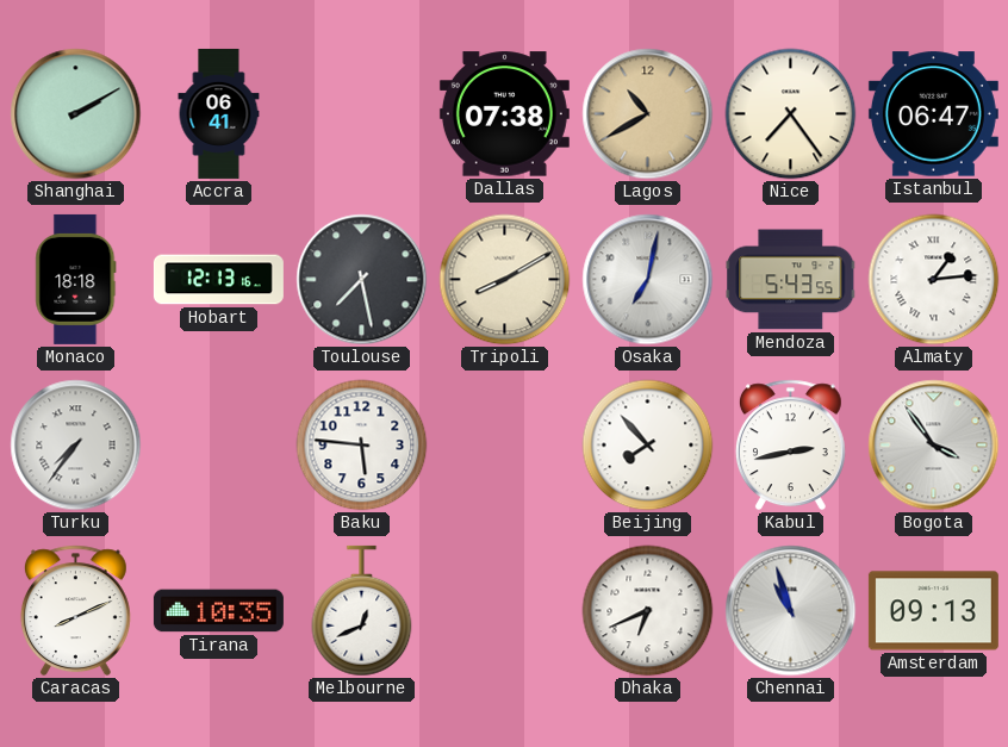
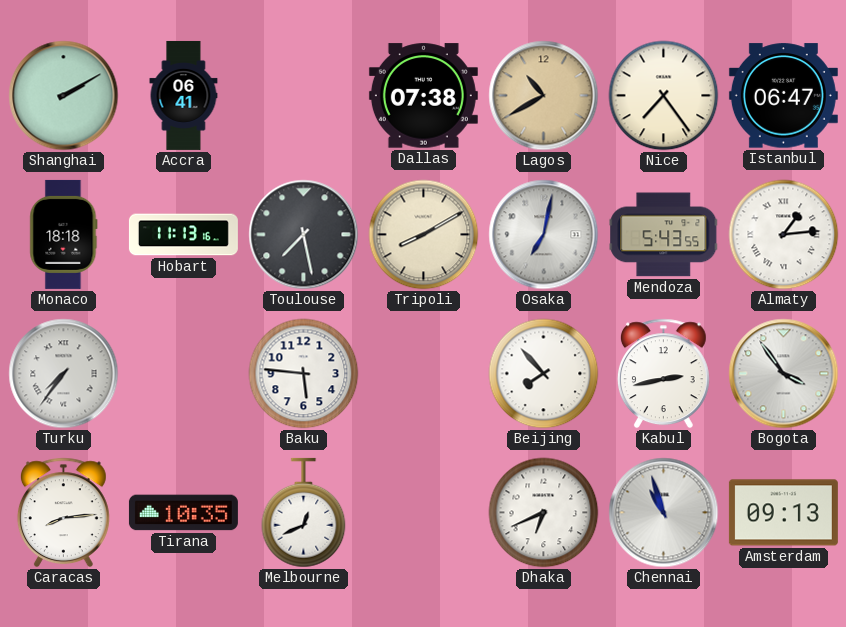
Hobart: 12:13 -> 11:13 (183, 235)
Caracas: 8:11 -> 8:14 (63, 513)
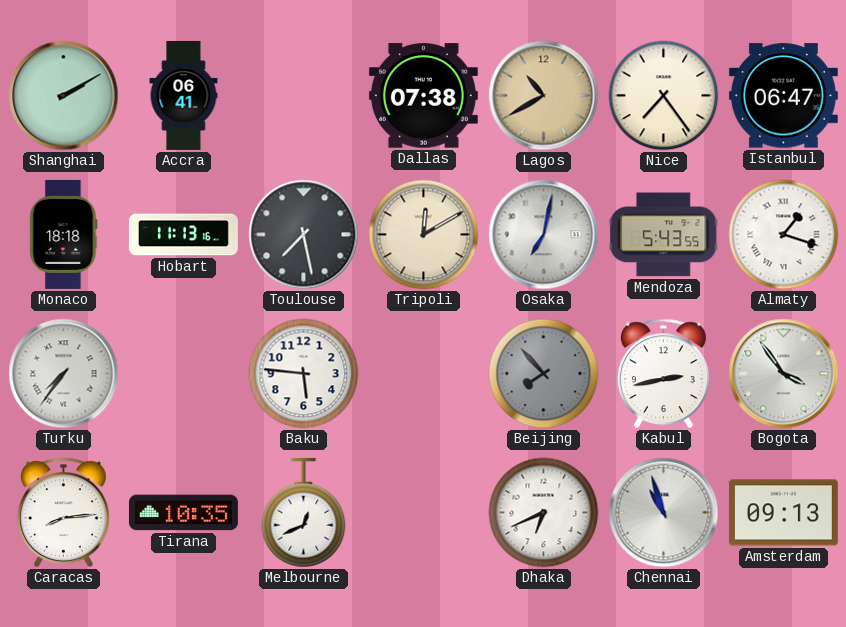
Tripoli: 8:10 -> 12:10 (424, 235)
Almaty: 1:14 -> 1:18 (784, 235)
Beijing dial: white -> grey (544, 374)
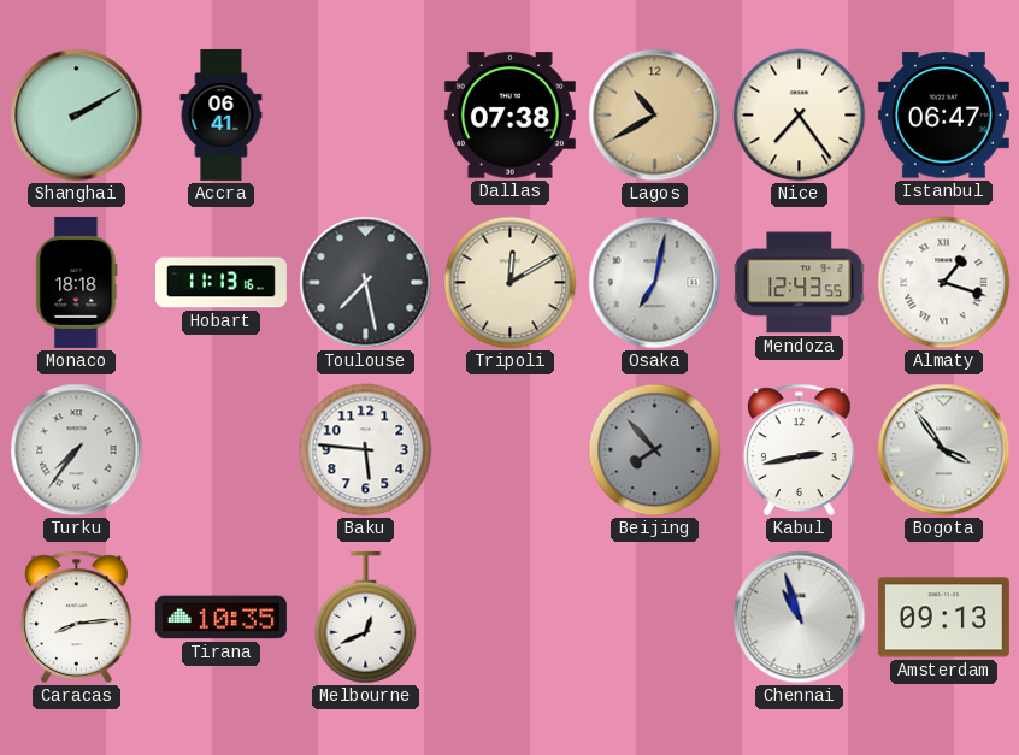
Mendoza: 5:43 -> 12:43 (800, 283)
Dhaka: 6:41 -> none (544, 513)
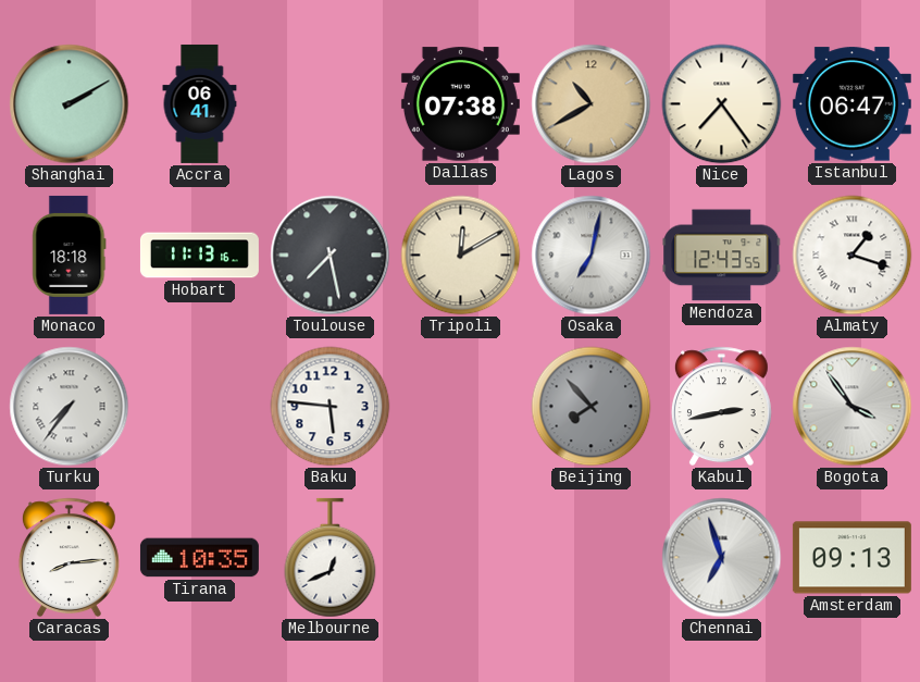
Chennai: 10:57 -> 6:57 (722, 558)
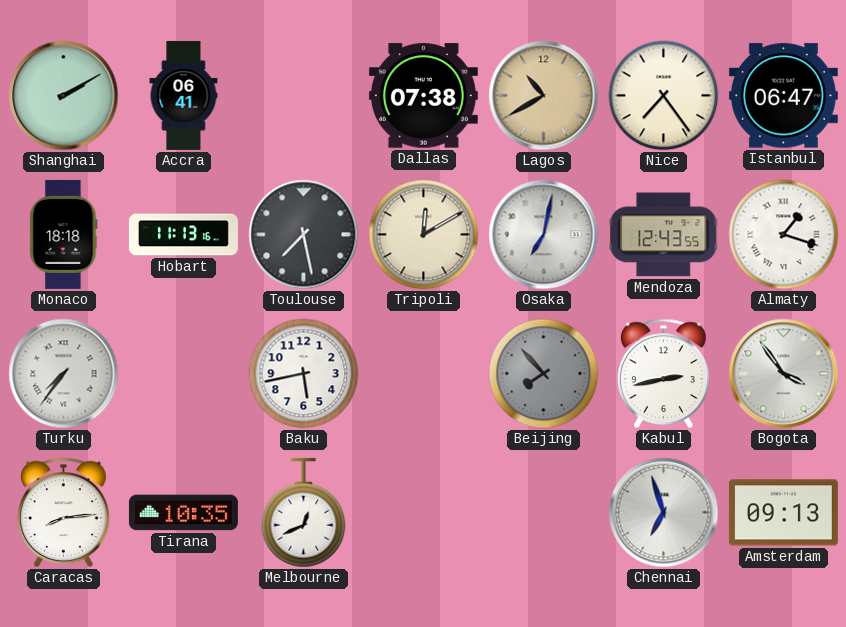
Baku: 5:46 -> 5:43 (304, 374)
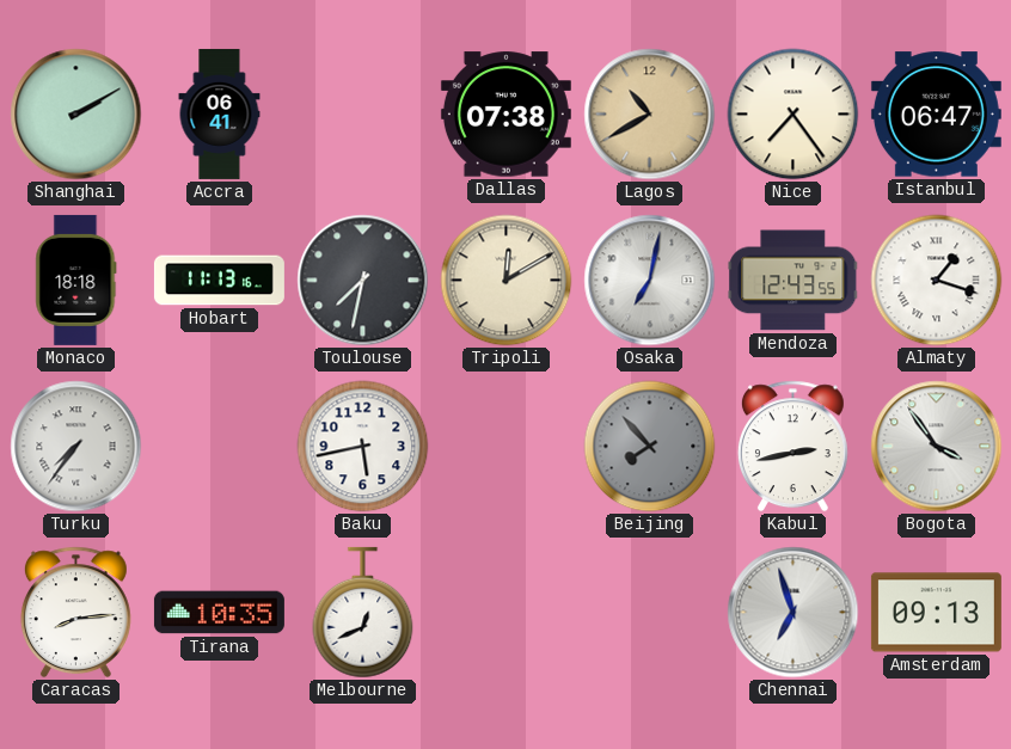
Toulouse: 7:28 -> 7:32 (363, 281)
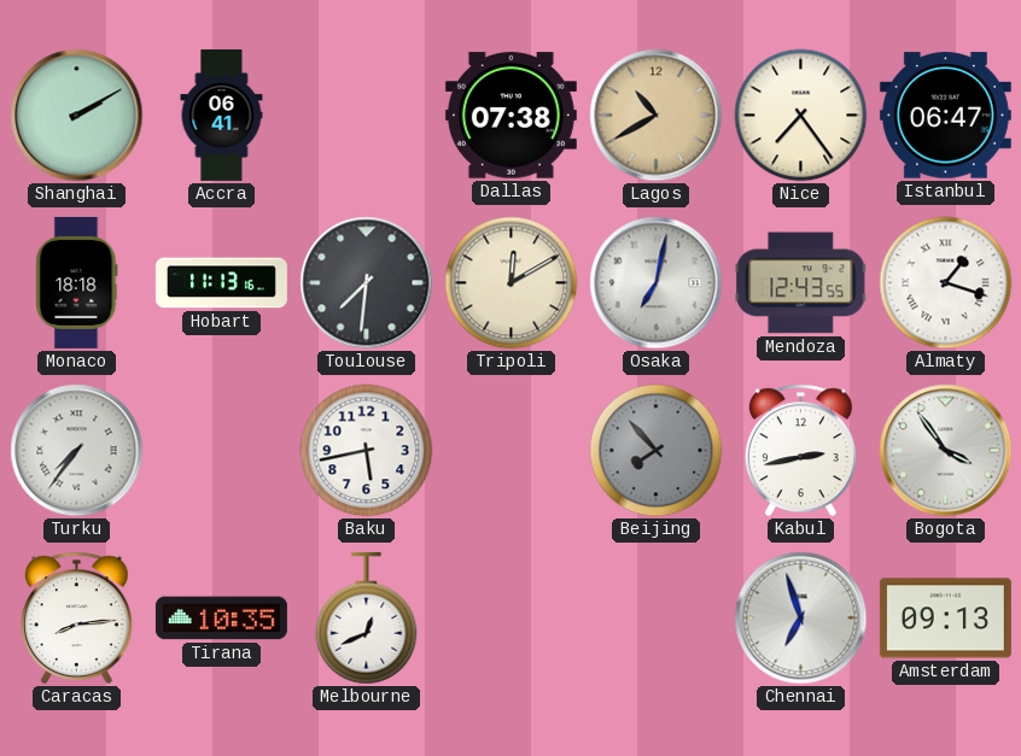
Toulouse: 7:32 -> 7:31 (367, 283)
